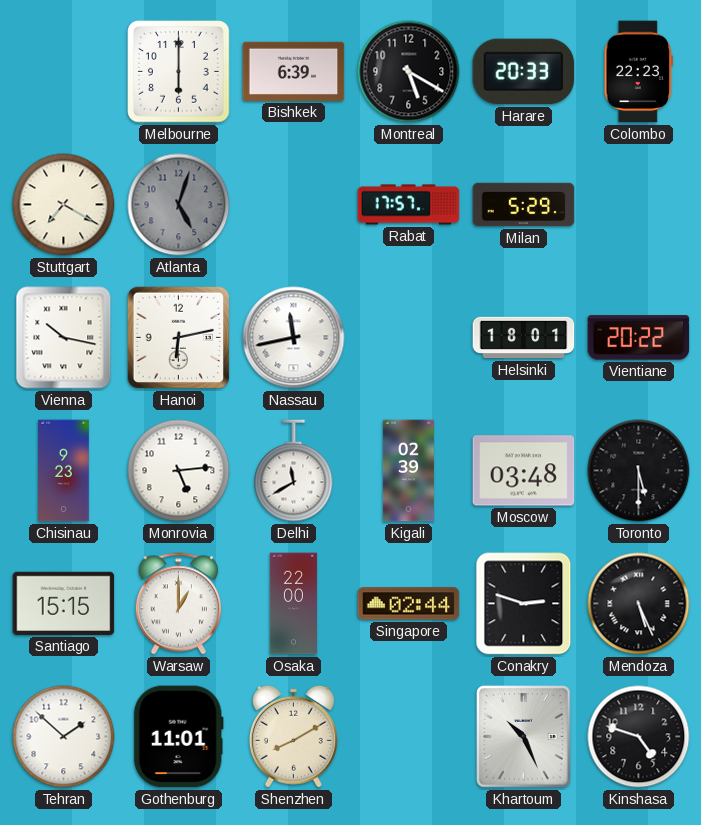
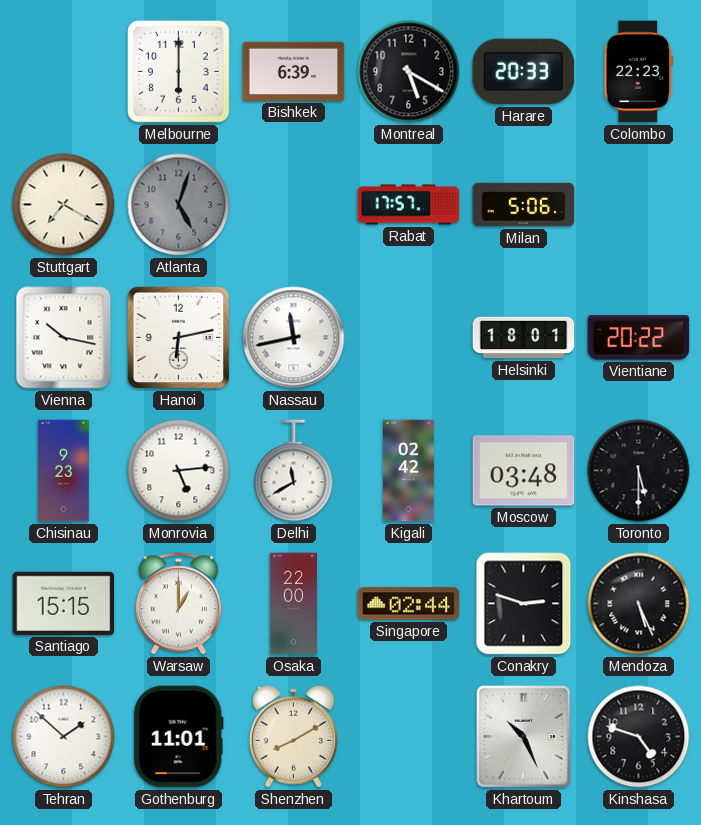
Milan: 5:29 -> 5:06 (524, 205)
Kigali: 02:39 -> 02:42 (408, 471)
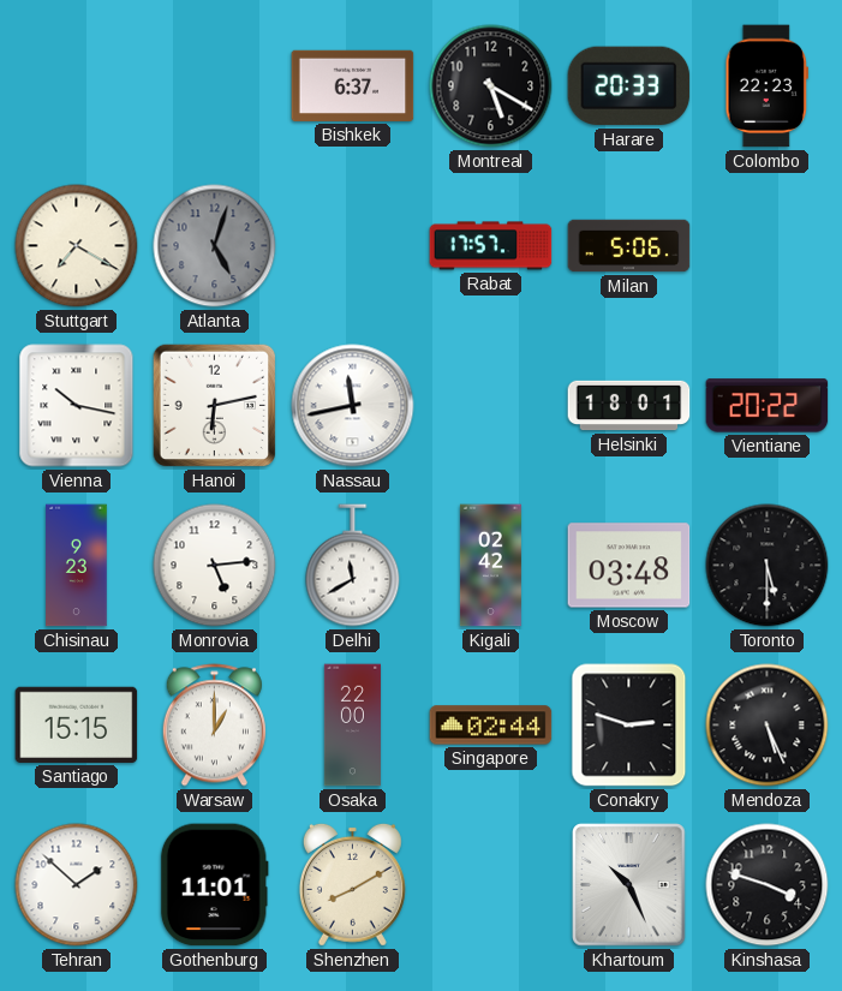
Melbourne: 6:00 -> none (179, 72)
Bishkek: 6:39 -> 6:37 (353, 85)
Kinshasa: 4:48 -> 3:48 (768, 885)
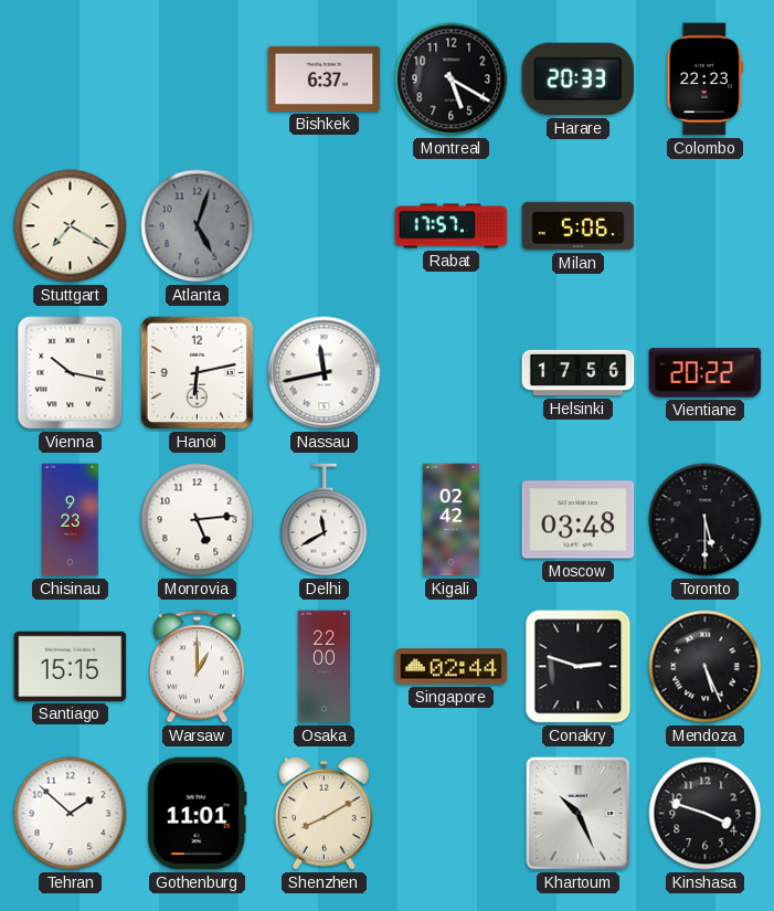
Helsinki: 18:01 -> 17:56 (579, 373)
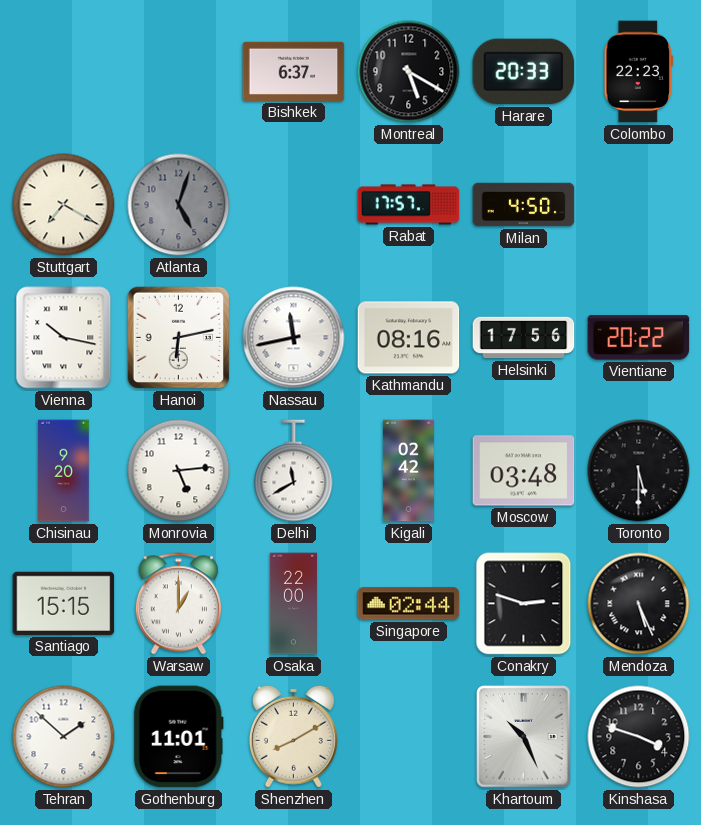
Milan: 5:06 -> 4:50 (524, 205)
Kathmandu: none -> 08:16 (409, 338)
Chisinau: 9:23 -> 9:20 (64, 471)
